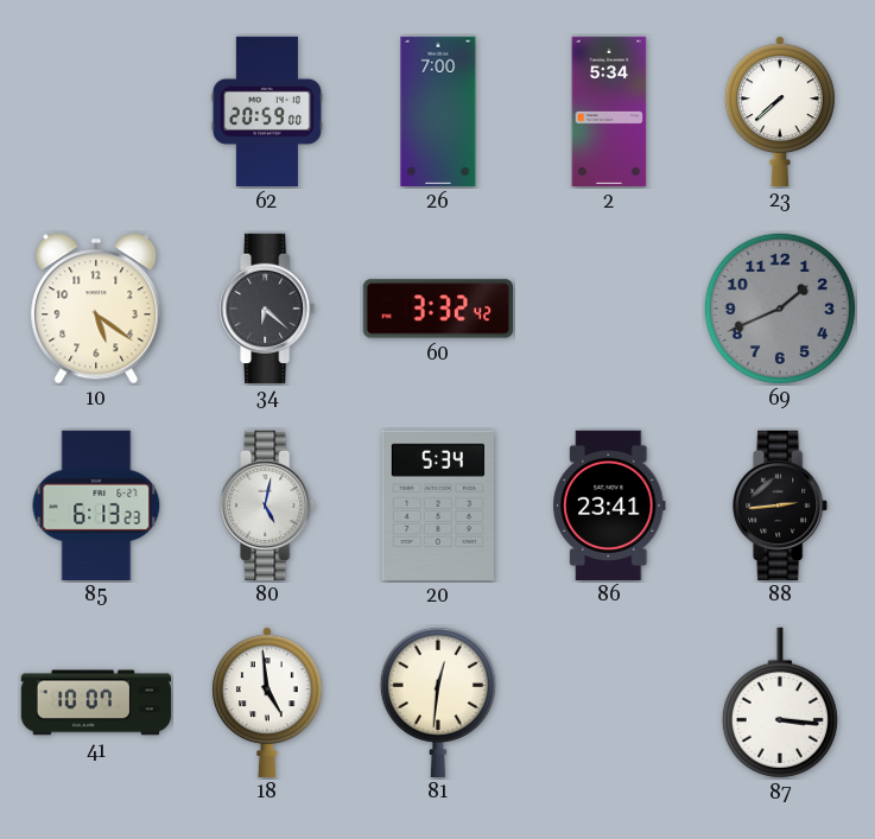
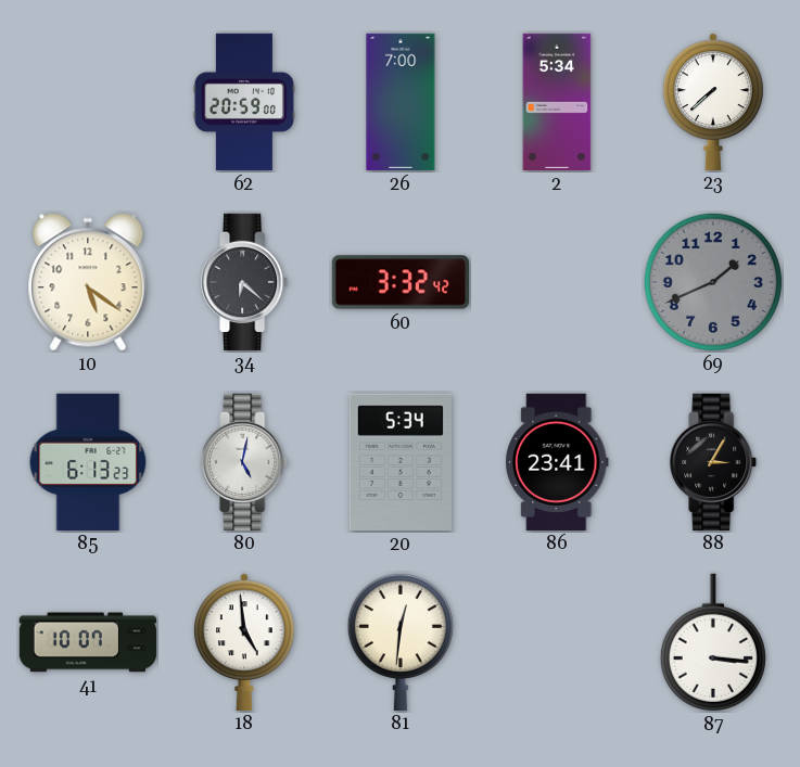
88: 2:44 -> 3:05 (714, 461)
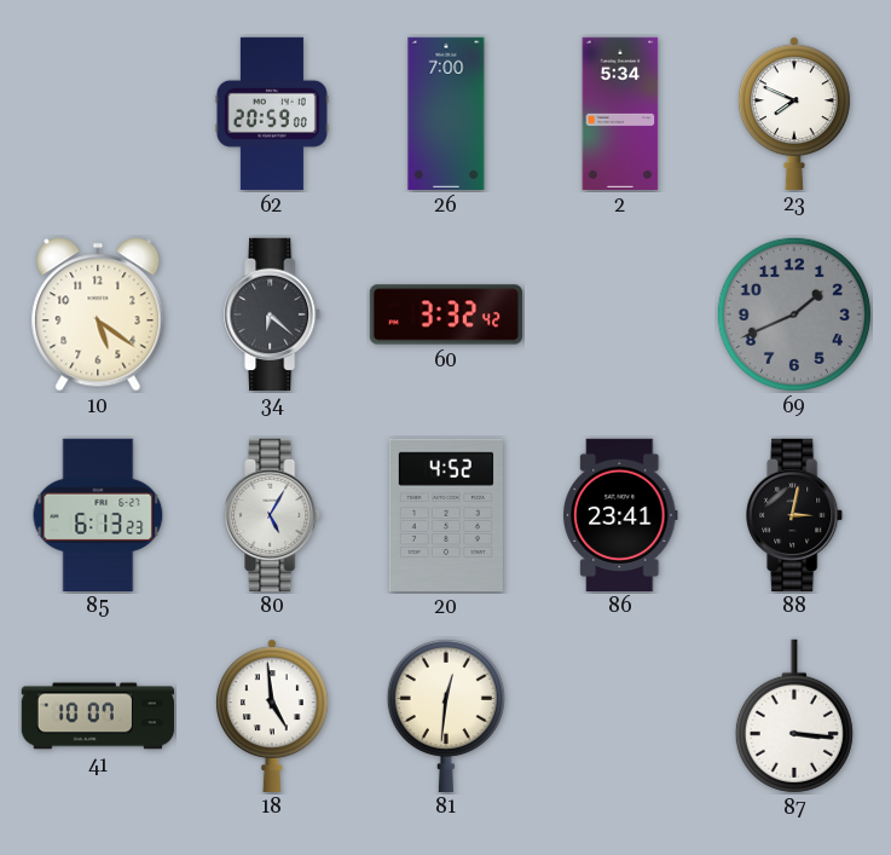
23: 7:38 -> 7:49 (794, 112)
80: 5:02 -> 5:05 (273, 514)
20: 5:34 -> 4:52 (446, 515)
88: 3:05 -> 3:02 (795, 514)
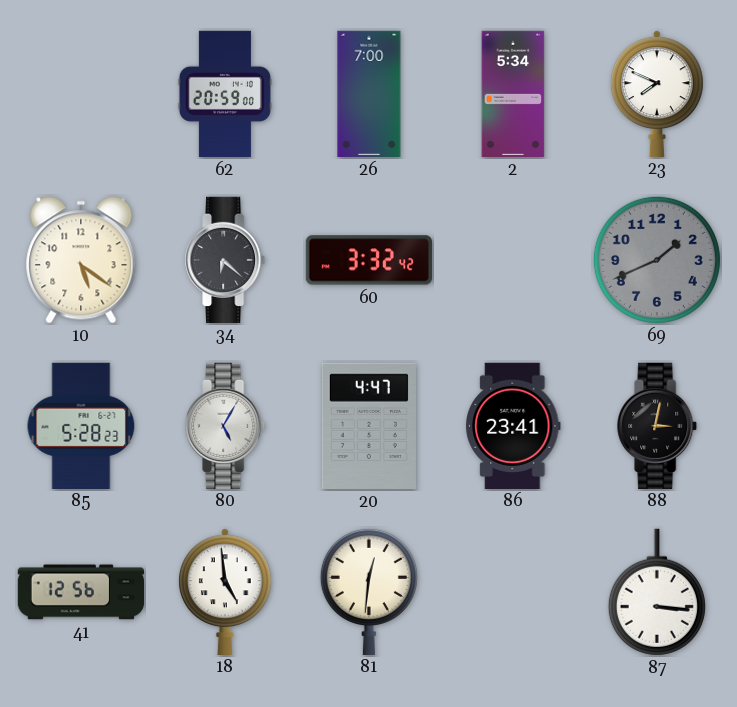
85: 6:13 -> 5:28 (81, 425)
20: 4:52 -> 4:47 (369, 426)
41: 10:07 -> 12:56 (80, 592)
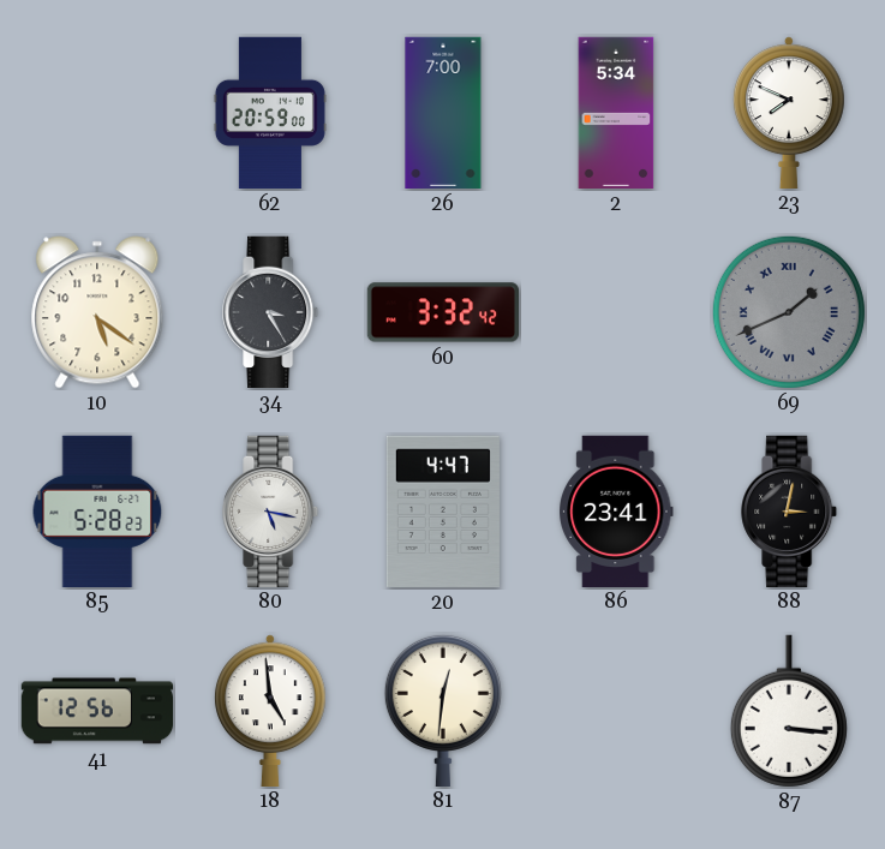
34: 6:22 -> 3:25 (271, 311)
69 numerals: Arabic -> Roman (789, 312)
80: 5:05 -> 5:17 (271, 510)
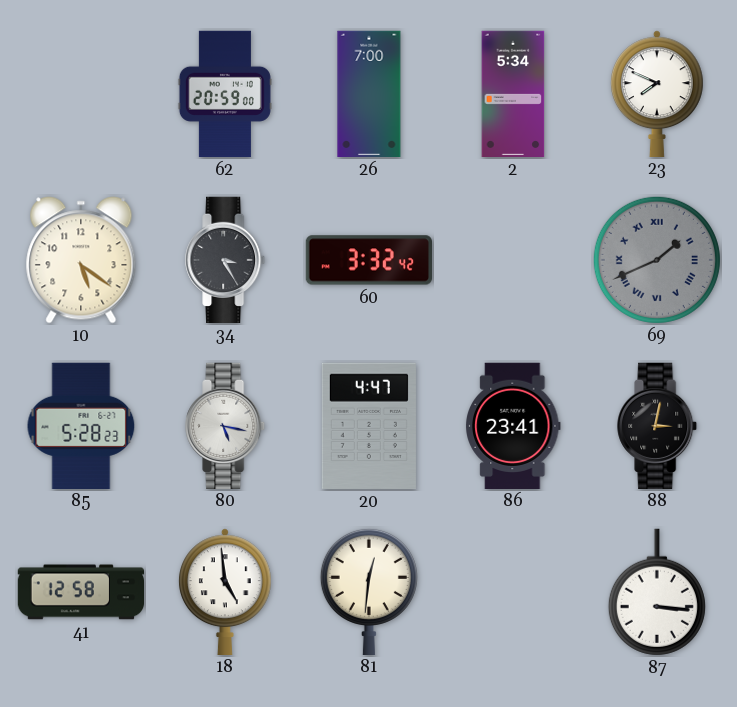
41: 12:56 -> 12:58 (80, 592)
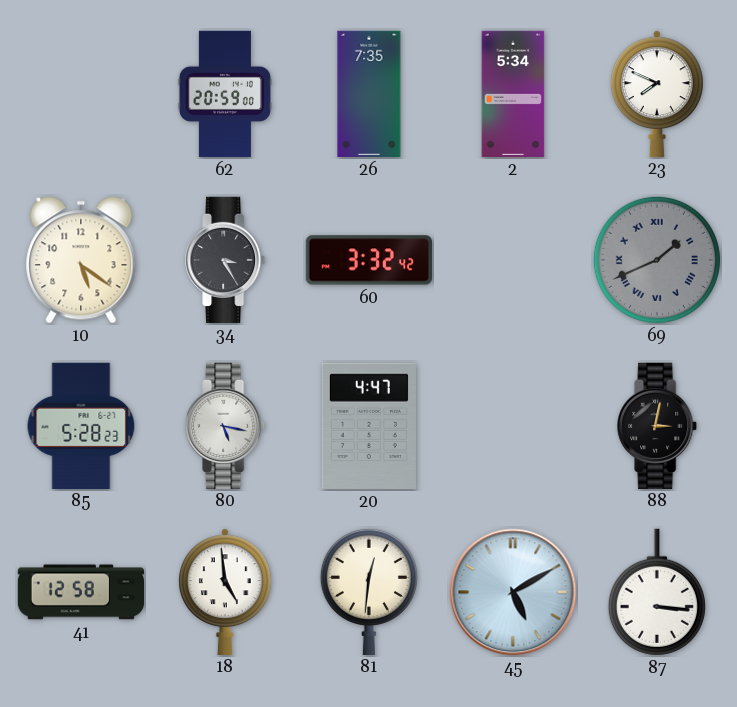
26: 7:00 -> 7:35 (369, 94)
86: 23:41 -> none (514, 425)
45: none -> 5:10 (513, 592)
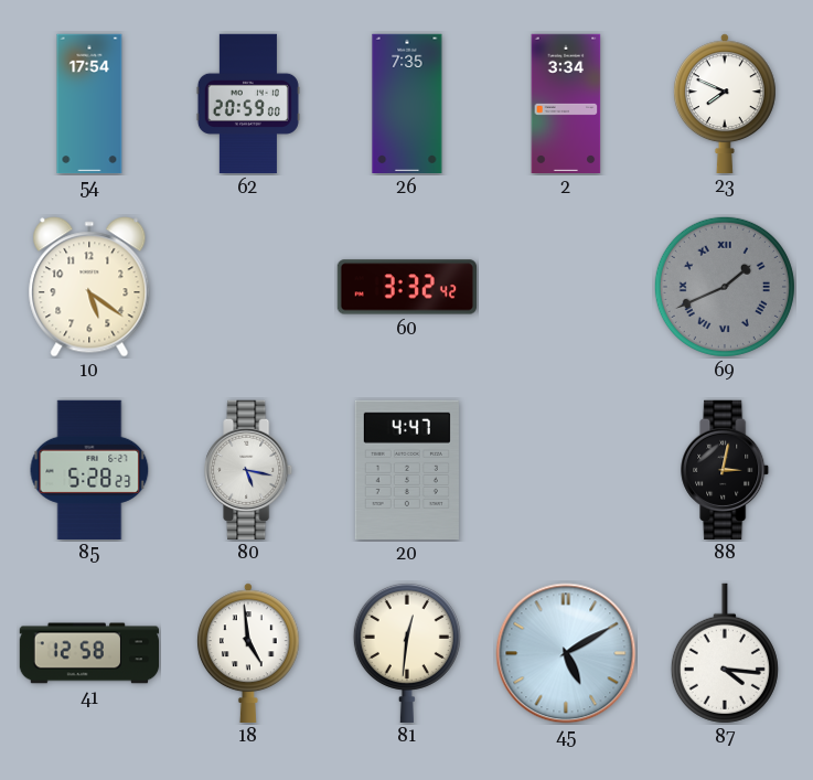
54: none -> 17:54 (89, 104)
2: 5:34 -> 3:34 (566, 104)
34: 3:25 -> none (226, 259)
87: 3:16 -> 4:16 (725, 653)
